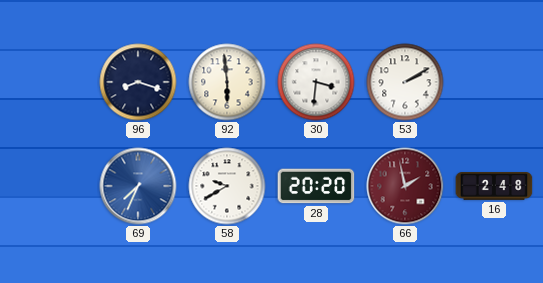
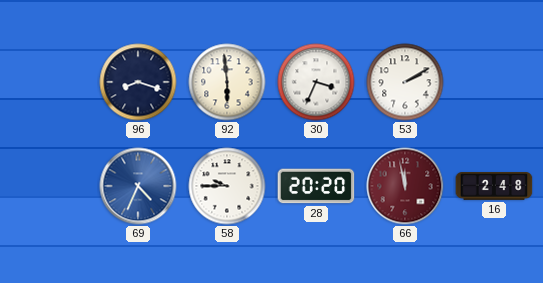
30: 3:31 -> 3:34 (316, 82)
69: 7:34 -> 4:34 (138, 186)
58: 9:40 -> 9:45 (227, 186)
66: 1:58 -> 11:58 (405, 186)
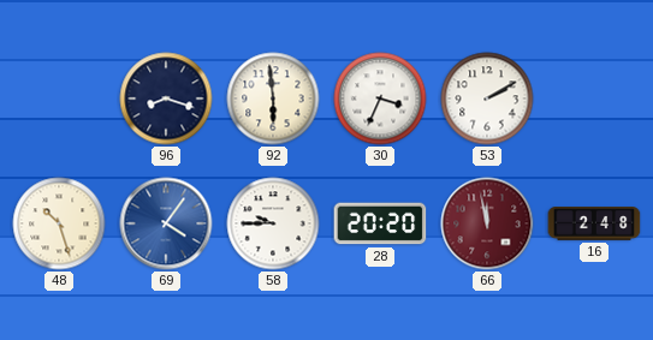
48: none -> 10:27 (59, 223)
69: 4:34 -> 4:06 (166, 223)
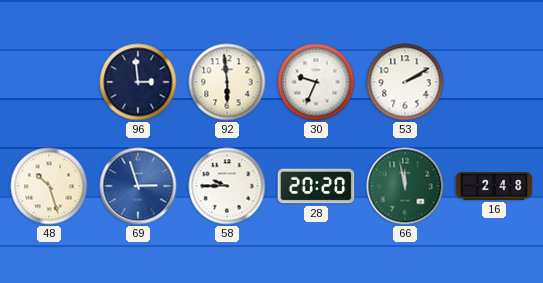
96: 8:18 -> 2:59 (138, 82)
30: 3:34 -> 9:34 (316, 82)
69: 4:06 -> 2:57 (138, 186)
66 dial: burgundy -> green (405, 186)
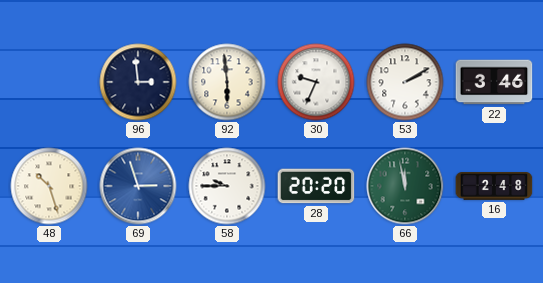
22: none -> 3:46 (494, 82)
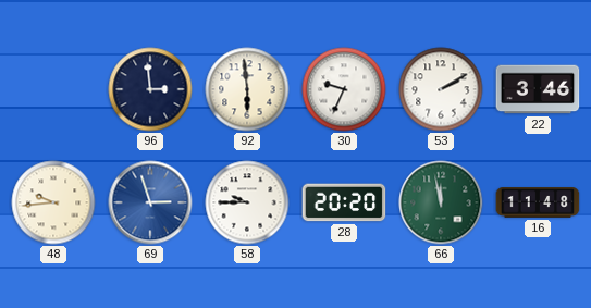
48: 10:27 -> 9:44 (53, 202)
16: 2:48 -> 11:48 (538, 202)
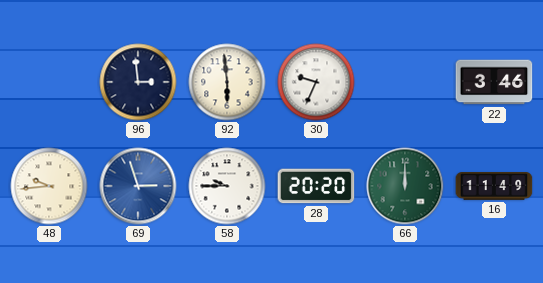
53: 2:10 -> none (441, 89)
66: 11:58 -> 12:00 (405, 186)
16: 11:48 -> 11:49 (494, 186)
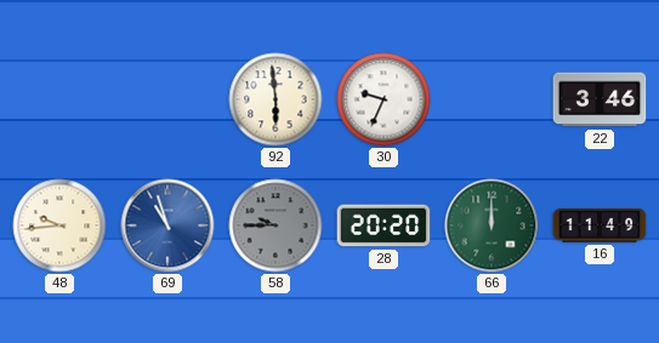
96: 2:59 -> none (138, 82)
69: 2:57 -> 10:57 (167, 225)
58 dial: white -> grey (275, 225)
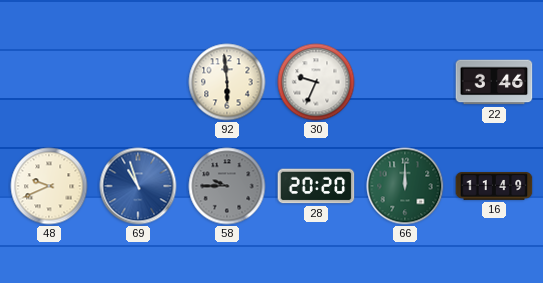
48: 9:44 -> 9:41 (49, 186)
